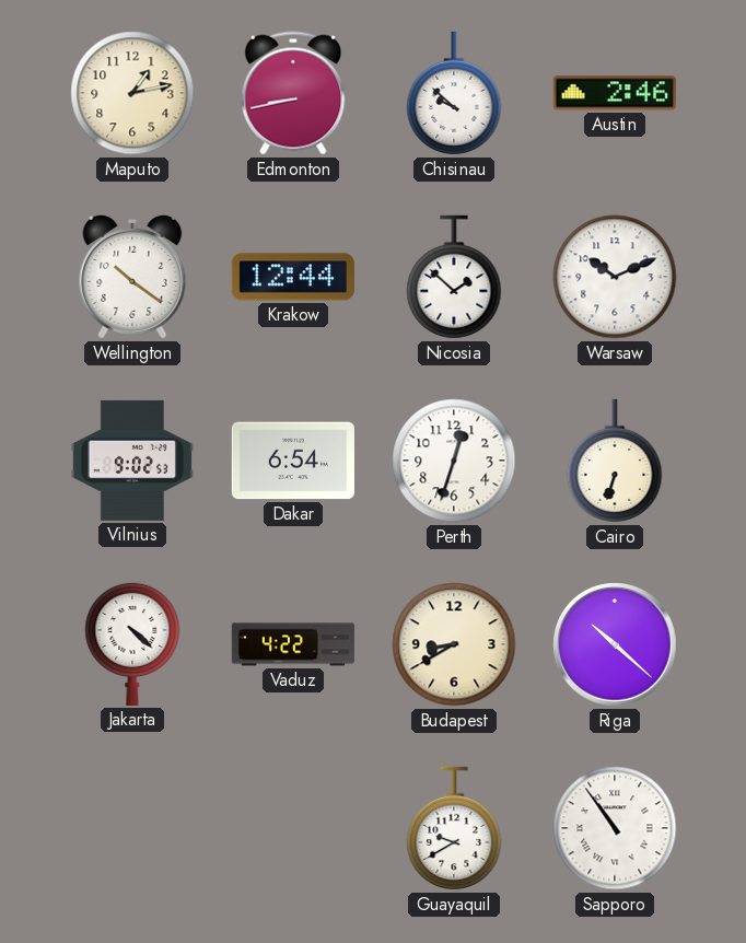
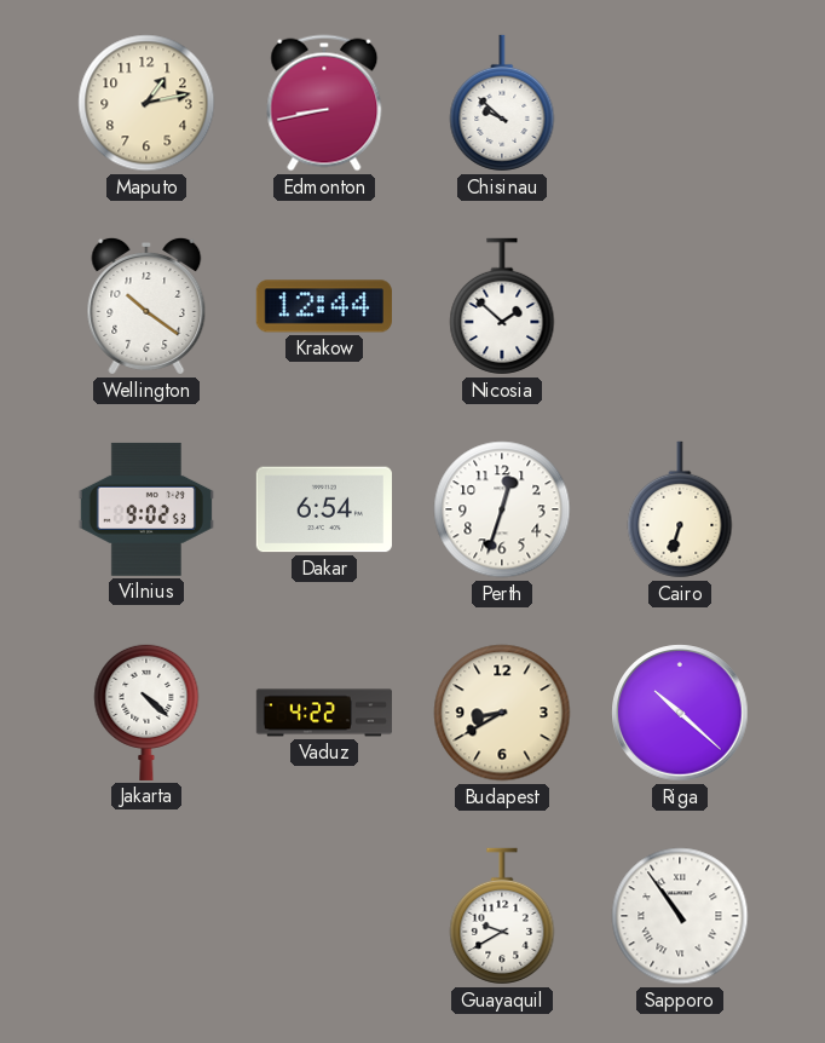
Austin: 2:46 -> none (615, 93)
Warsaw: 10:11 -> none (615, 277)
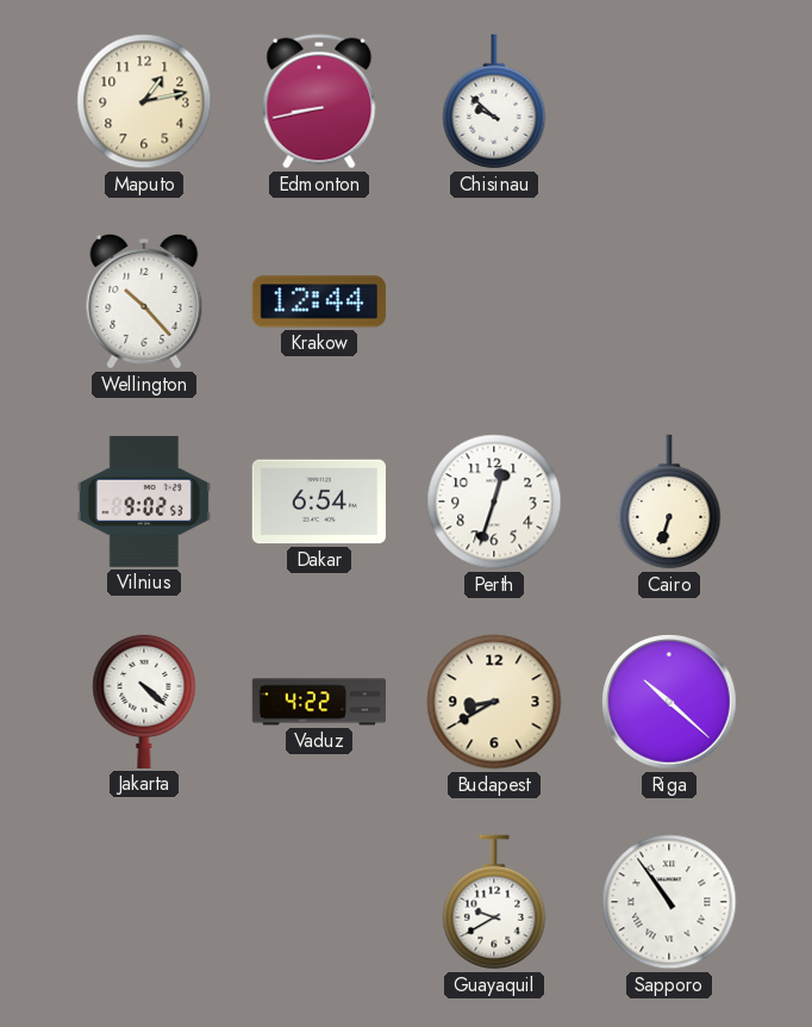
Wellington: 10:21 -> 10:23 (144, 301)
Nicosia: 1:52 -> none (502, 306)
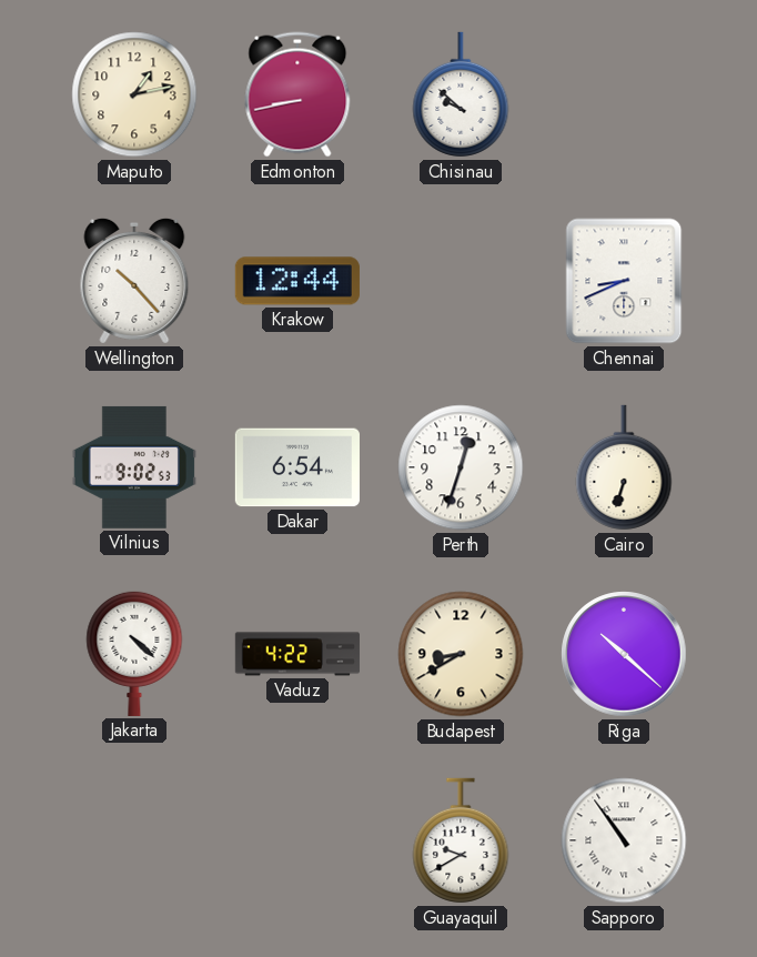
Chennai: none -> 8:41 (624, 281)
